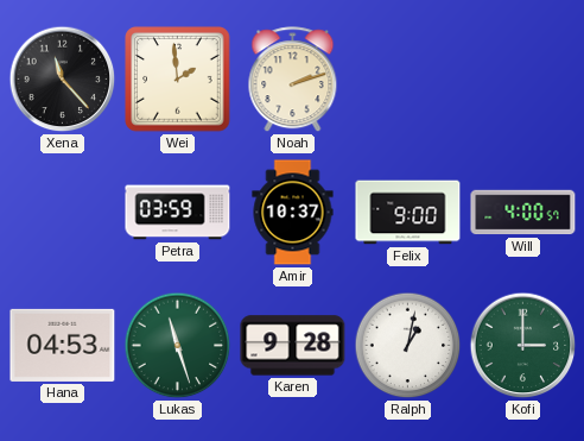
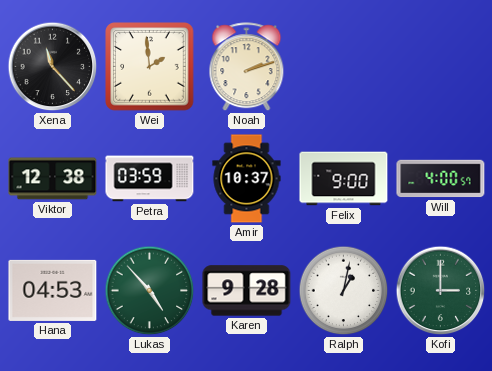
Viktor: none -> 12:38 (53, 179)
Lukas: 11:27 -> 4:53 (150, 291)
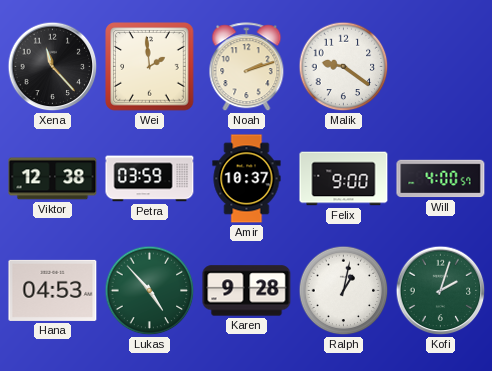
Malik: none -> 9:21 (344, 67)
Kofi: 3:00 -> 2:03 (441, 291)
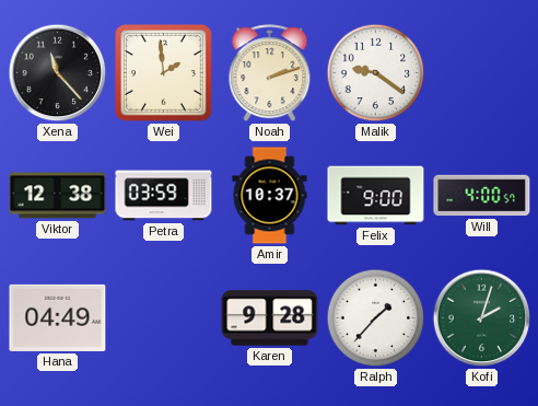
Hana: 04:53 -> 04:49 (58, 317)
Lukas: 4:53 -> none (150, 291)
Ralph: 1:02 -> 1:37 (376, 318)
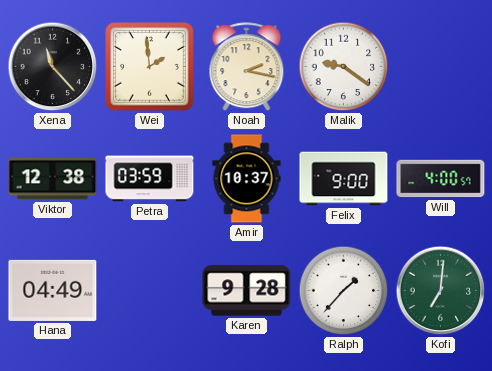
Noah: 2:12 -> 2:17 (247, 67)
Kofi: 2:03 -> 7:01 (441, 291)
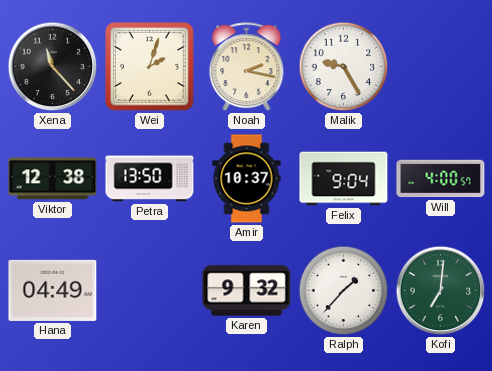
Wei: 1:59 -> 2:03 (150, 67)
Malik: 9:21 -> 9:25 (344, 67)
Petra: 03:59 -> 13:50 (150, 179)
Felix: 9:00 -> 9:04 (344, 179)
Karen: 9:28 -> 9:32 (247, 291)
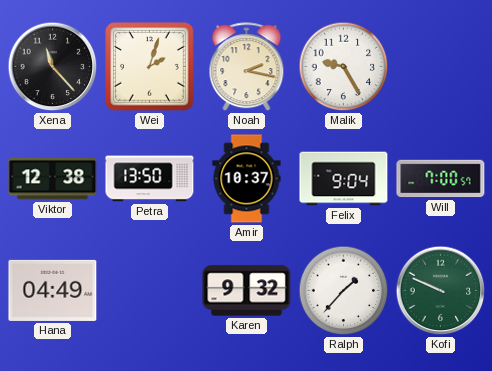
Will: 4:00 -> 7:00 (441, 179)
Kofi: 7:01 -> 9:49 (441, 291)
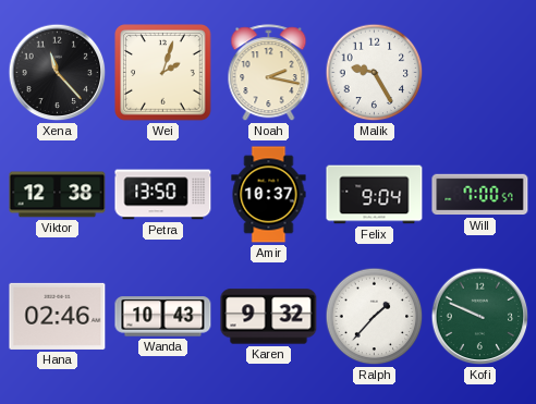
Hana: 04:49 -> 02:46 (58, 316)
Wanda: none -> 10:43 (163, 317)
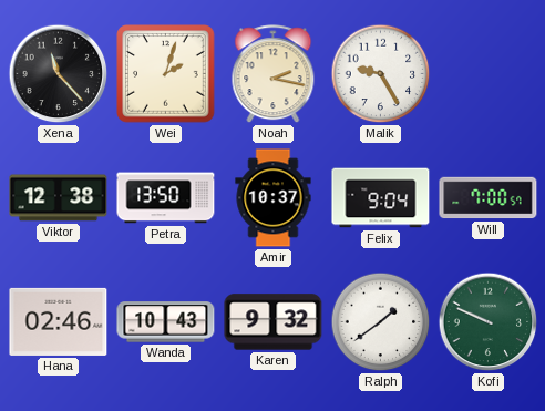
Ralph: 1:37 -> 1:39 (381, 322)
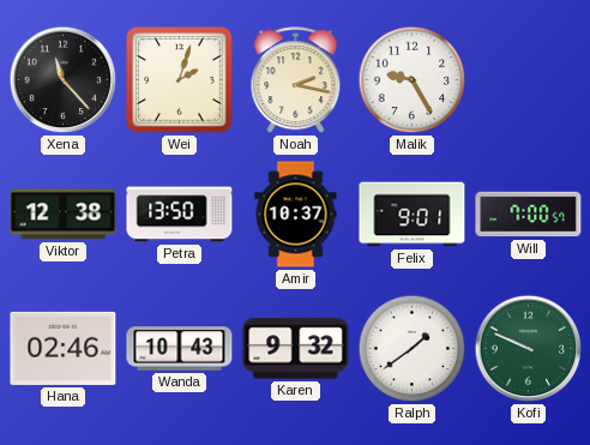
Felix: 9:04 -> 9:01 (413, 215)
